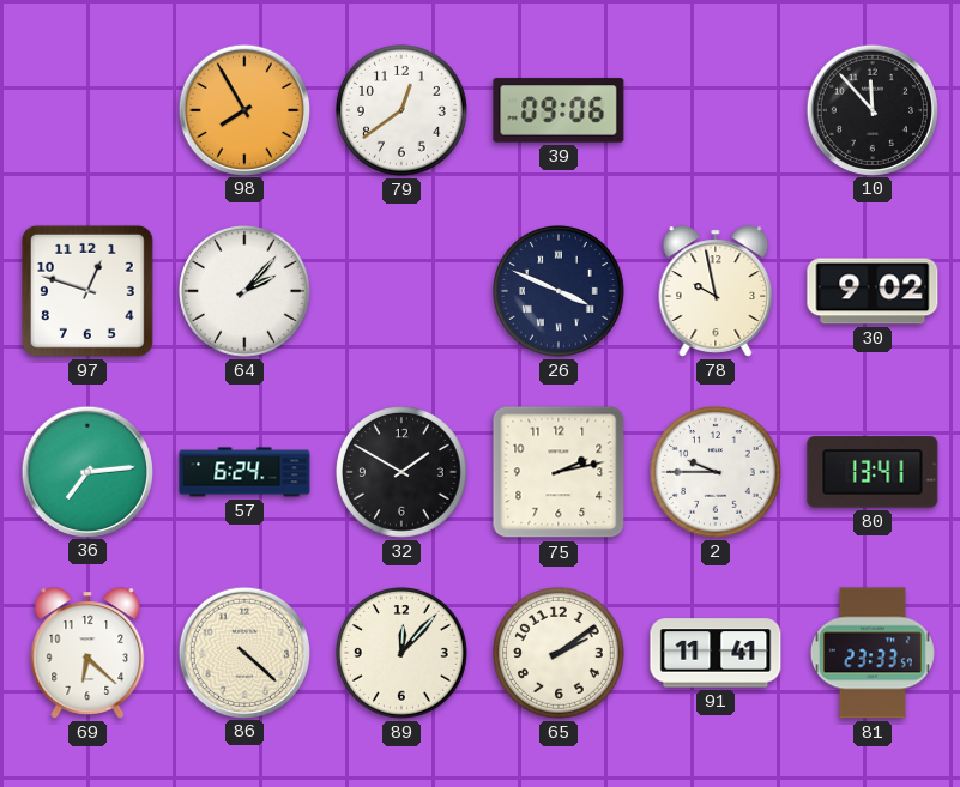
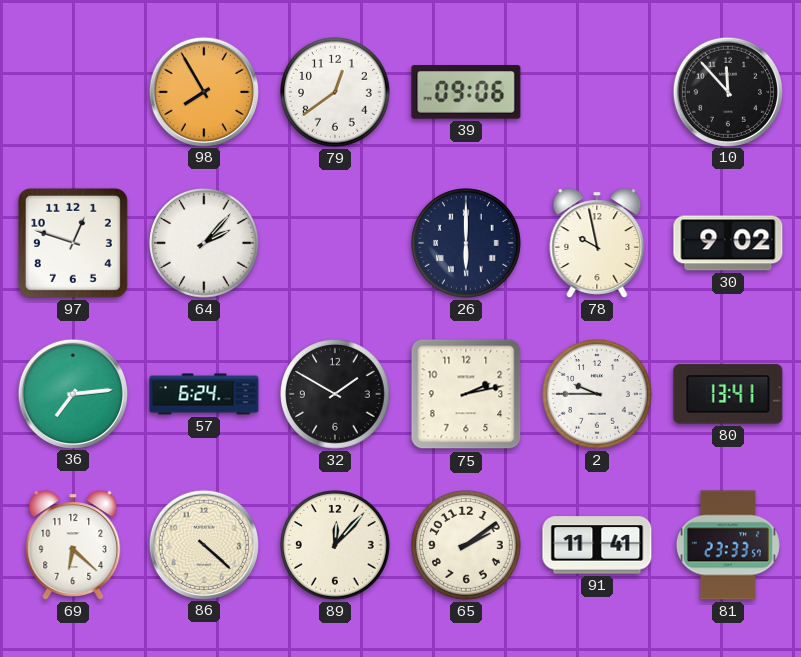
26: 3:49 -> 6:00 (467, 244)
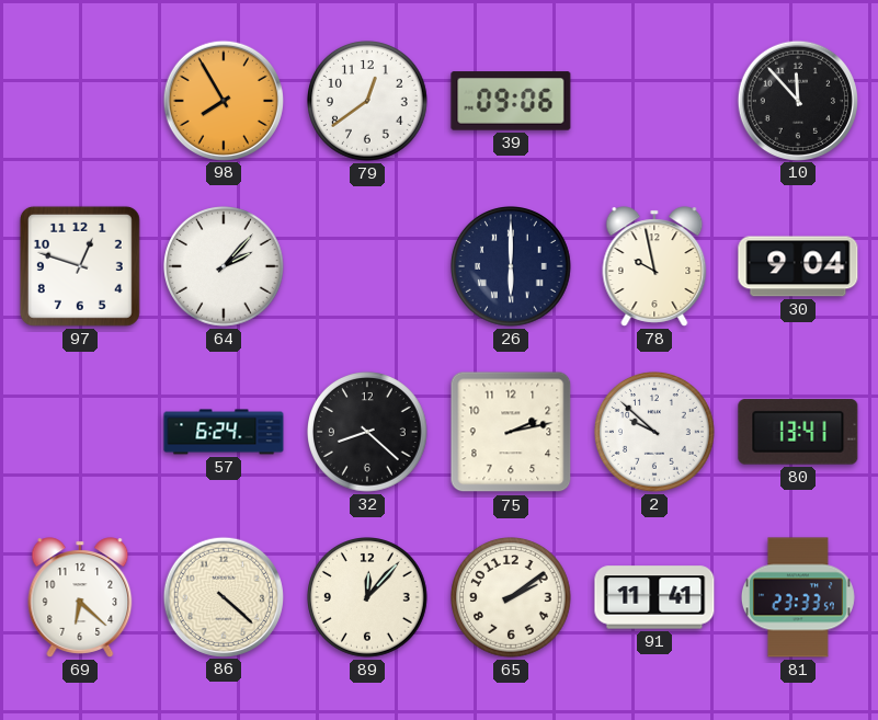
30: 9:02 -> 9:04 (798, 266)
36: 7:14 -> none (72, 393)
32: 1:50 -> 8:22 (368, 433)
2: 9:45 -> 9:52 (655, 433)
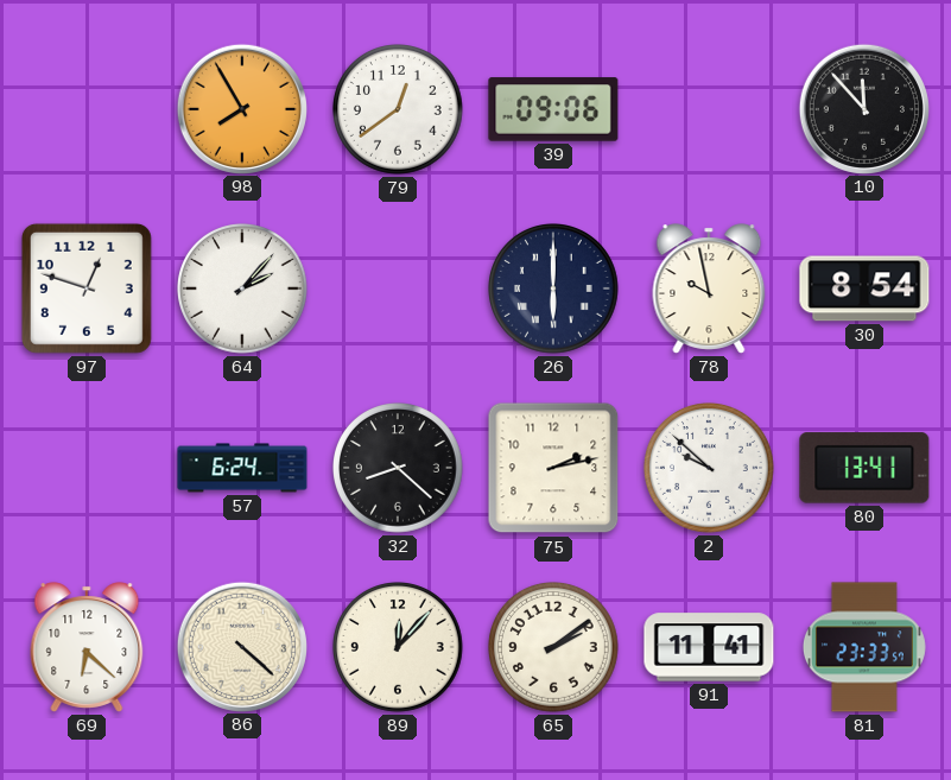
30: 9:04 -> 8:54 (864, 288)
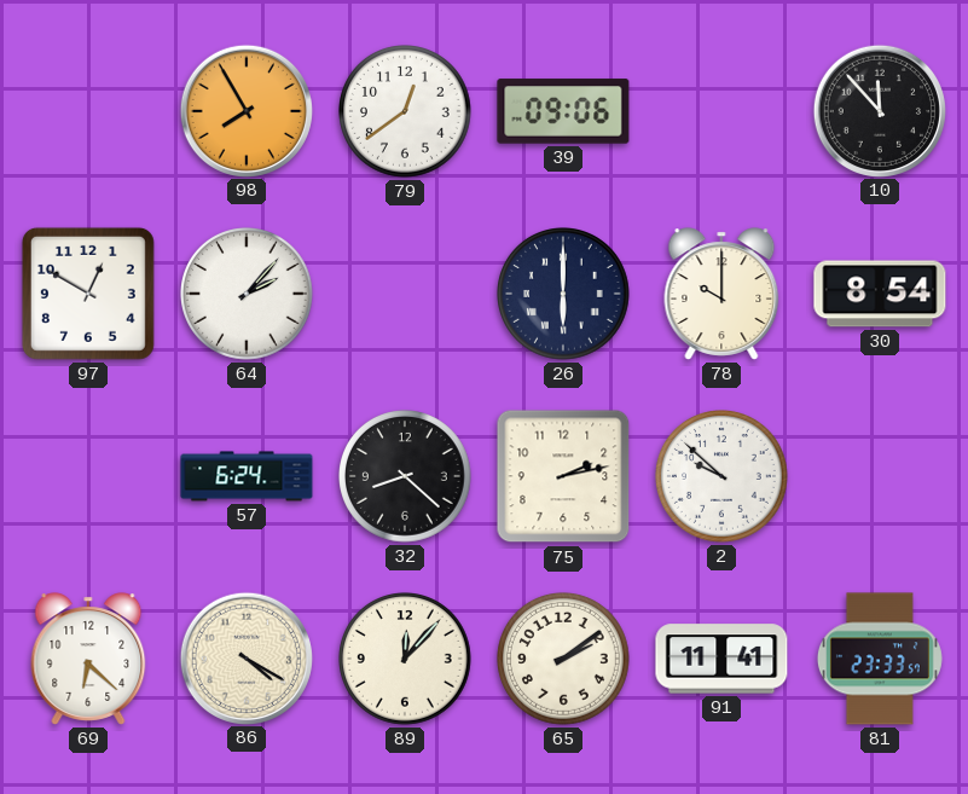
97: 12:48 -> 12:50 (88, 294)
78: 9:58 -> 10:00 (721, 294)
80: 13:41 -> none (864, 468)
86: 4:22 -> 4:20 (245, 657)
